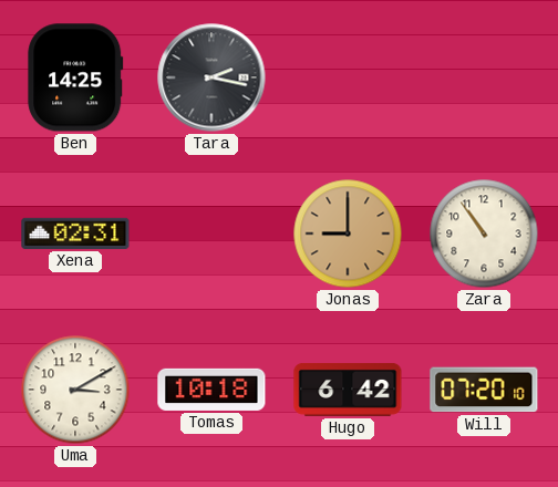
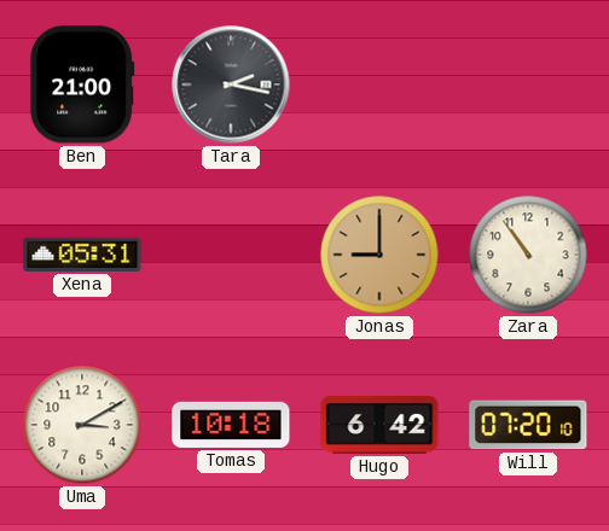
Ben: 14:25 -> 21:00 (82, 84)
Xena: 02:31 -> 05:31 (82, 255)
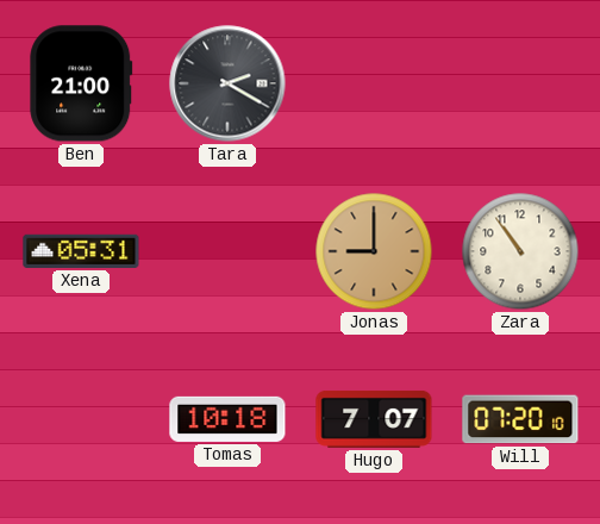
Tara: 2:17 -> 2:20 (227, 83)
Uma: 3:10 -> none (82, 425)
Hugo: 6:42 -> 7:07 (374, 419)
